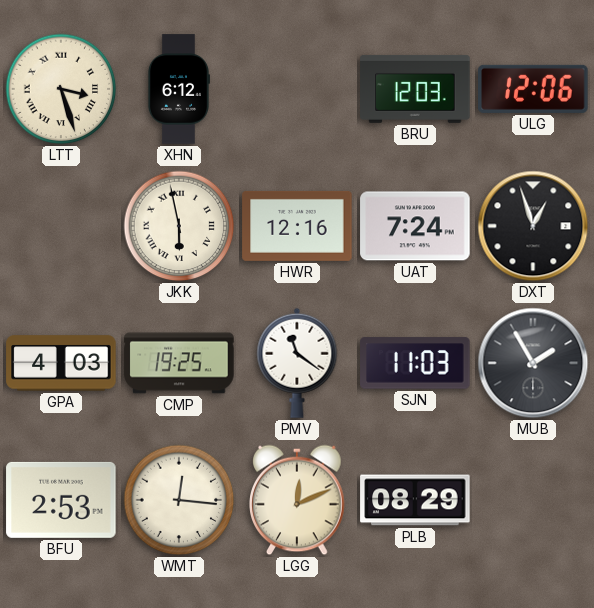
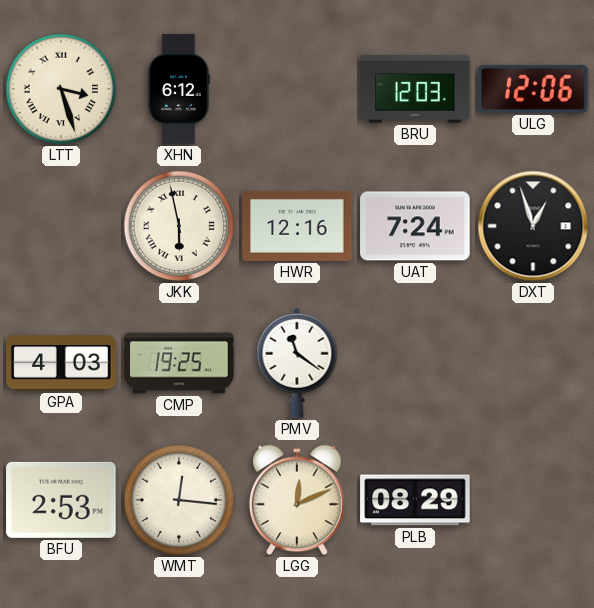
SJN: 11:03 -> none (415, 363)
MUB: 1:55 -> none (533, 363)
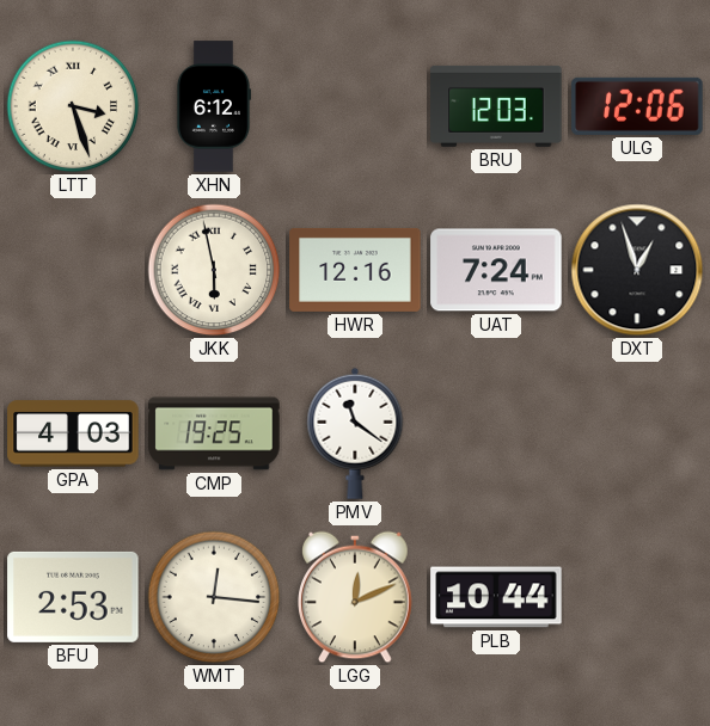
PLB: 08:29 -> 10:44 (496, 597)
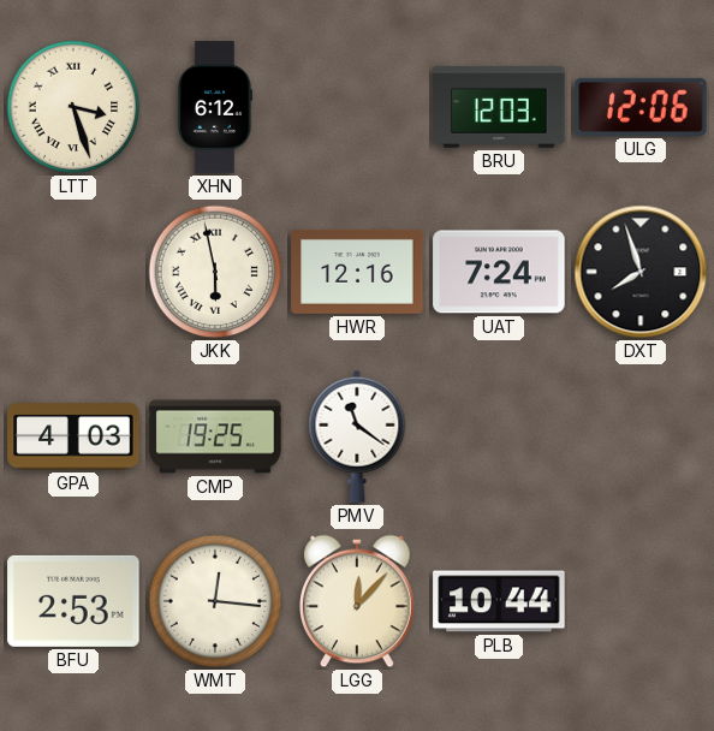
DXT: 12:57 -> 7:57 (641, 272)
LGG: 12:11 -> 12:07 (357, 601)
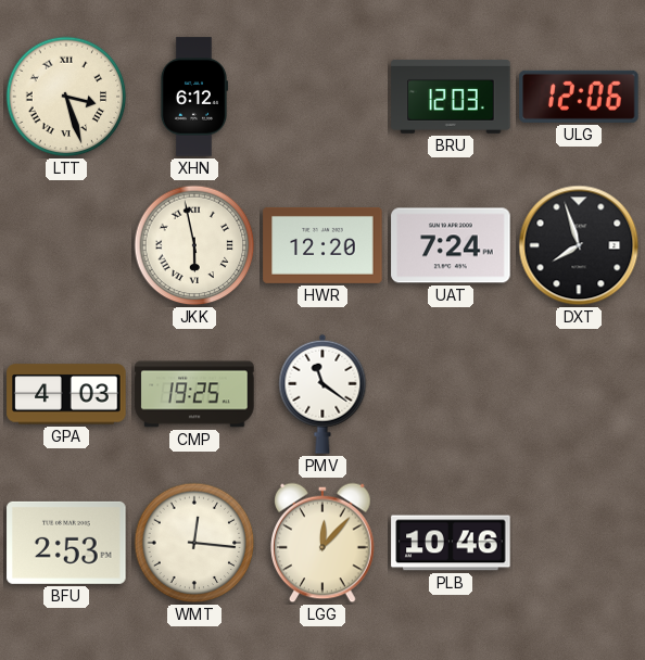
HWR: 12:16 -> 12:20 (322, 245)
PLB: 10:44 -> 10:46 (451, 543)
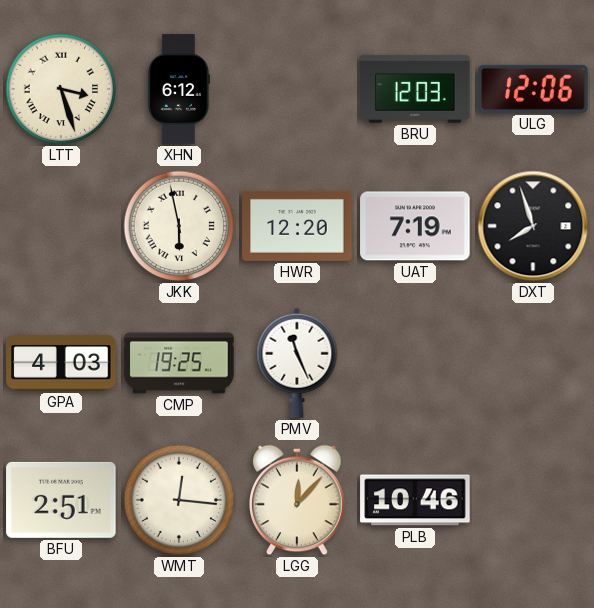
UAT: 7:24 -> 7:19 (415, 226)
PMV: 11:21 -> 11:26 (297, 363)
BFU: 2:53 -> 2:51 (61, 500)
